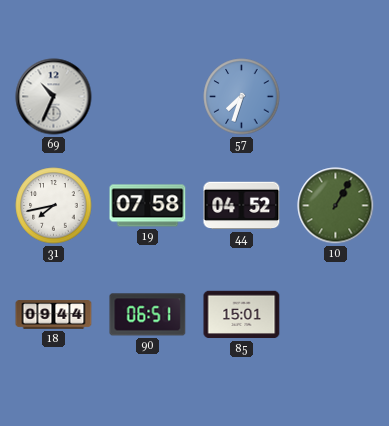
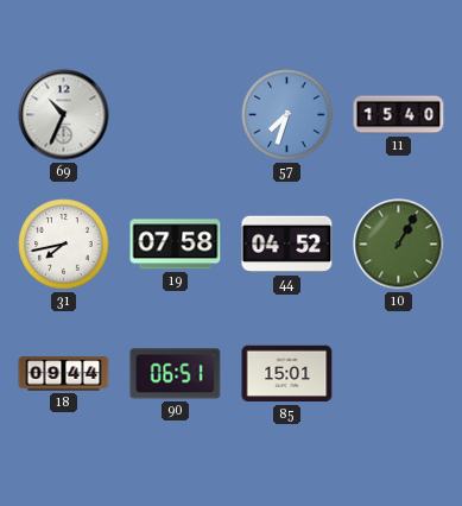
11: none -> 15:40 (399, 115)
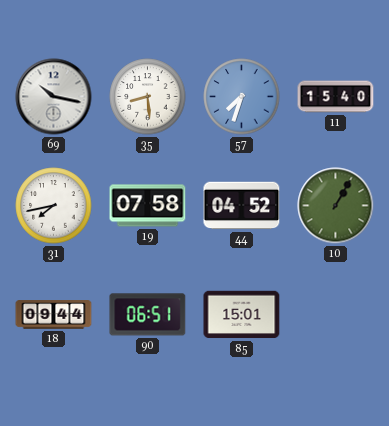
69: 10:34 -> 10:17 (54, 97)
35: none -> 8:29 (148, 97)
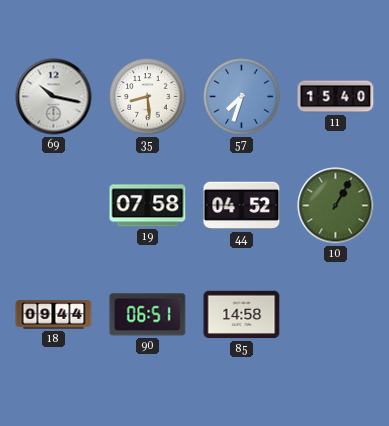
31: 7:43 -> none (54, 206)
85: 15:01 -> 14:58 (242, 315)
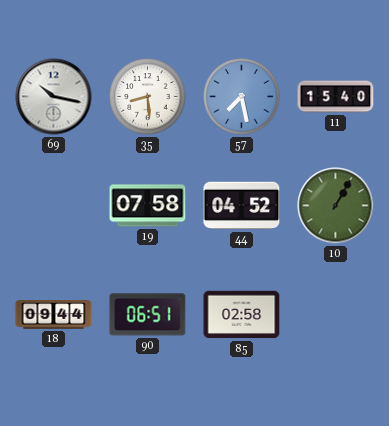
57: 7:33 -> 7:28 (242, 97)
85: 14:58 -> 02:58 (242, 315)
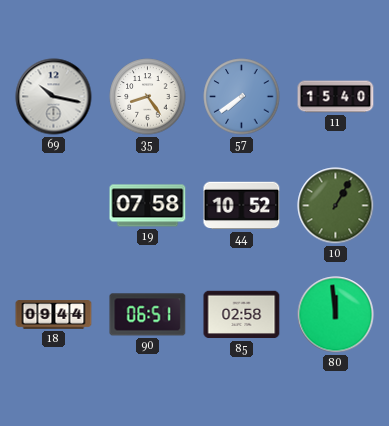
35: 8:29 -> 8:24 (148, 97)
57: 7:28 -> 7:39 (242, 97)
44: 04:52 -> 10:52 (242, 206)
80: none -> 11:59 (336, 315)
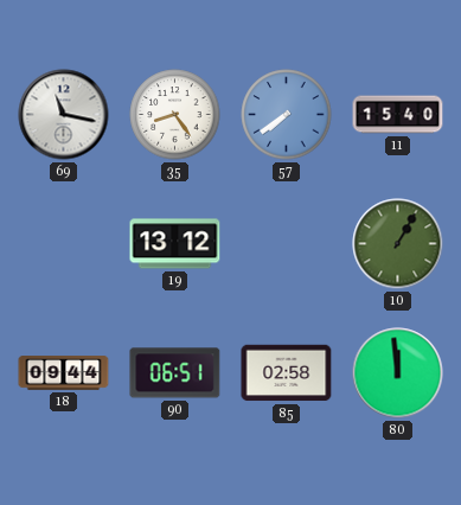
69: 10:17 -> 11:17 (64, 115)
19: 07:58 -> 13:12 (175, 244)
44: 10:52 -> none (242, 206)
